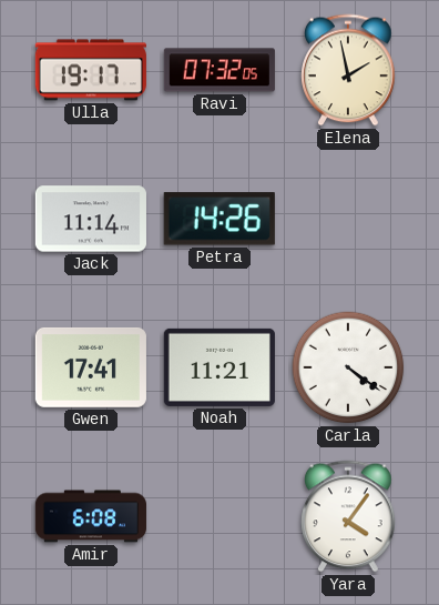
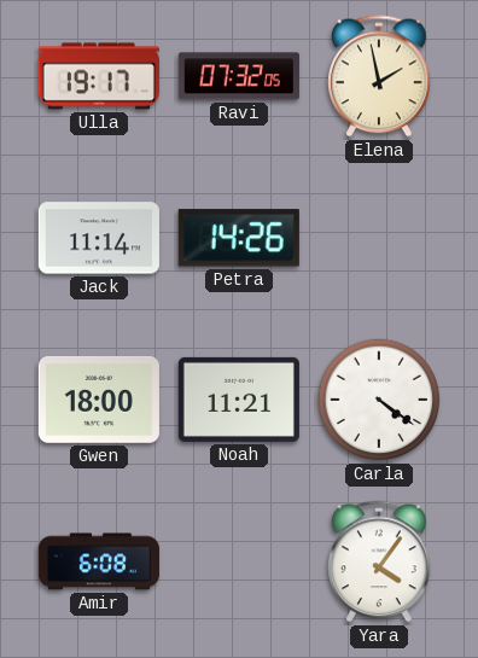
Gwen: 17:41 -> 18:00 (99, 400)
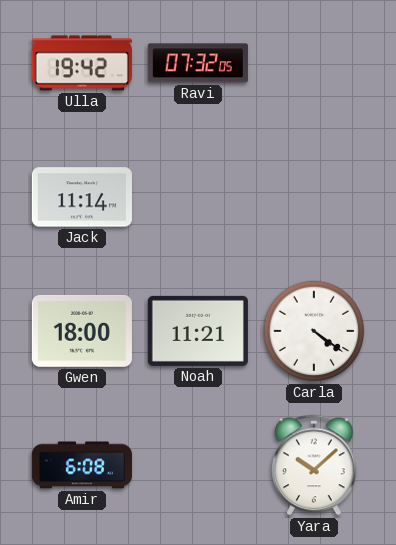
Ulla: 19:17 -> 19:42 (82, 63)
Elena: 1:58 -> none (379, 76)
Petra: 14:26 -> none (239, 238)
Yara: 4:06 -> 10:08 (314, 465)
